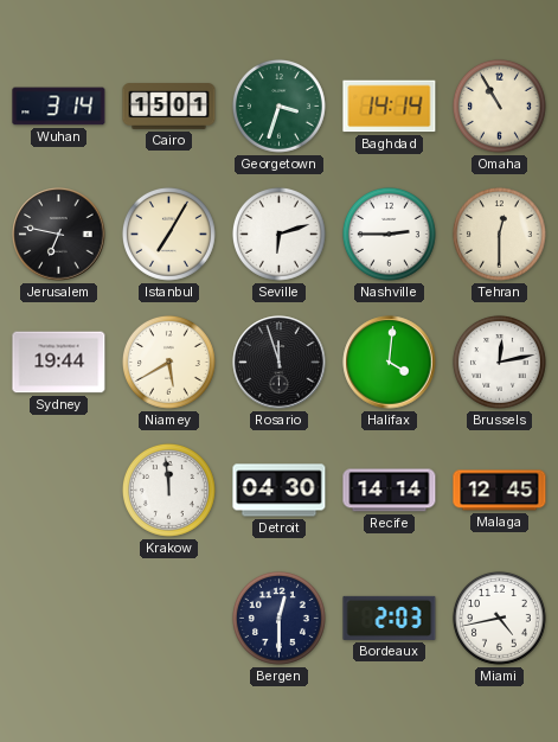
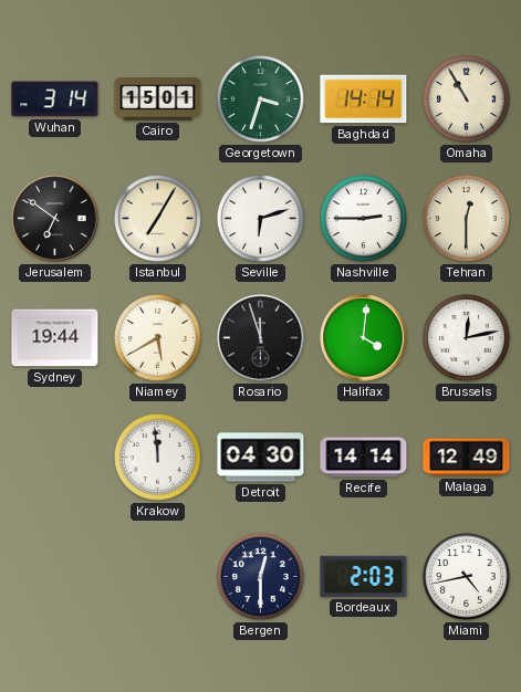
Jerusalem: 6:47 -> 6:51 (55, 219)
Malaga: 12:45 -> 12:49 (467, 458)
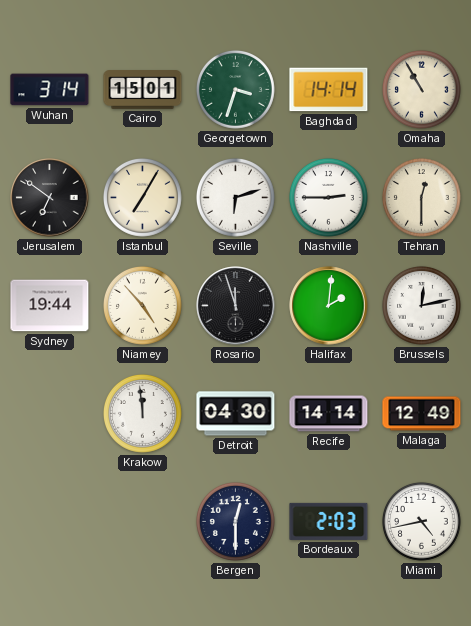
Niamey: 5:40 -> 4:53 (142, 305)
Halifax: 4:01 -> 2:01 (329, 306)
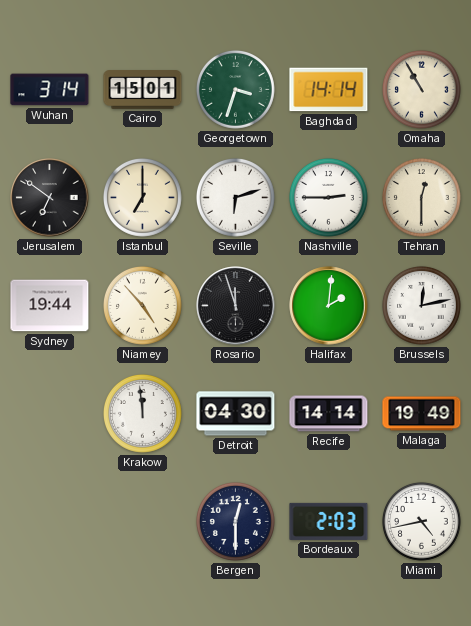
Istanbul: 7:05 -> 7:00 (142, 197)
Malaga: 12:49 -> 19:49 (422, 414)
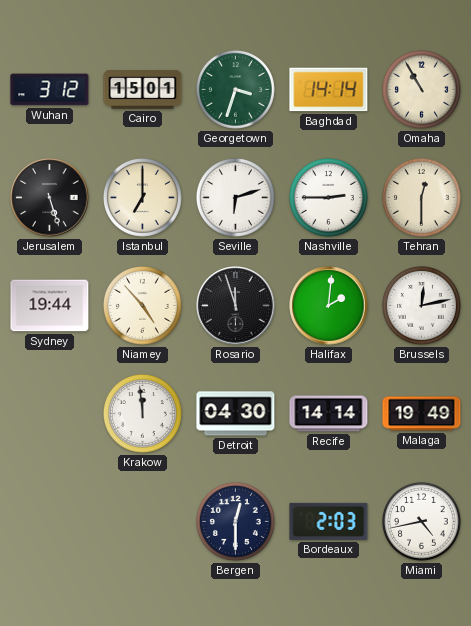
Wuhan: 3:14 -> 3:12 (50, 90)
Jerusalem: 6:51 -> 5:27 (50, 198)
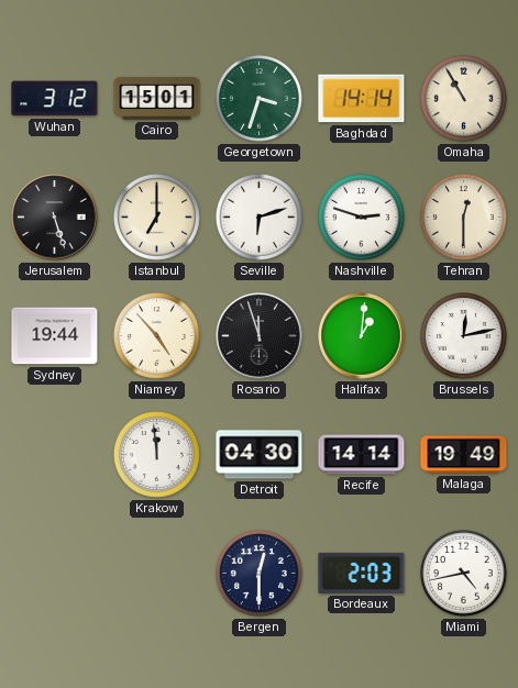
Nashville: 2:45 -> 2:48 (361, 217)
Halifax: 2:01 -> 1:01 (362, 336)
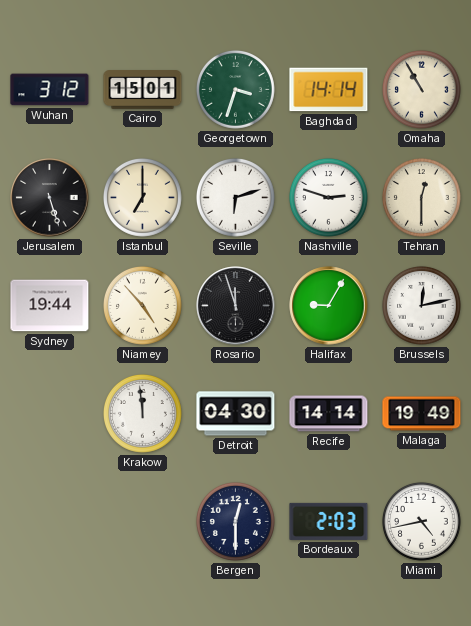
Halifax: 1:01 -> 9:05 (329, 306)
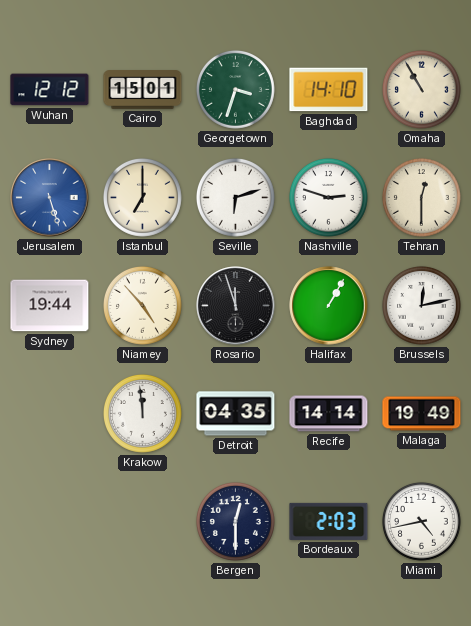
Wuhan: 3:12 -> 12:12 (50, 90)
Baghdad: 14:14 -> 14:10 (329, 90)
Jerusalem dial: black -> blue (50, 198)
Halifax: 9:05 -> 1:05 (329, 306)
Detroit: 04:30 -> 04:35 (236, 414)
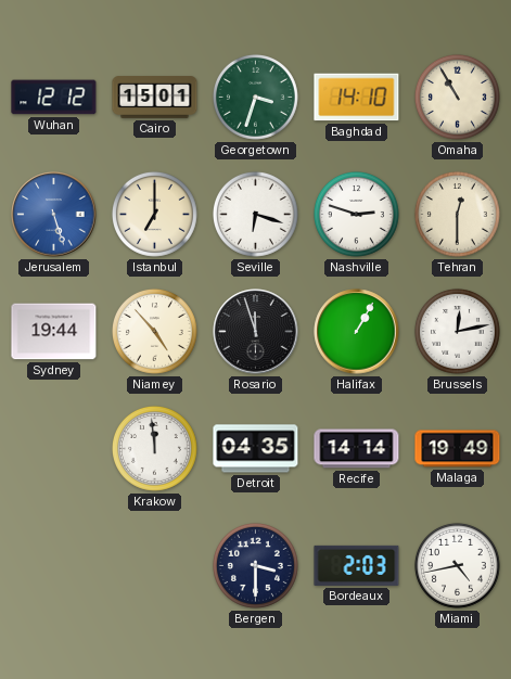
Seville: 6:12 -> 6:18 (255, 214)
Bergen: 12:30 -> 3:30 (255, 565)
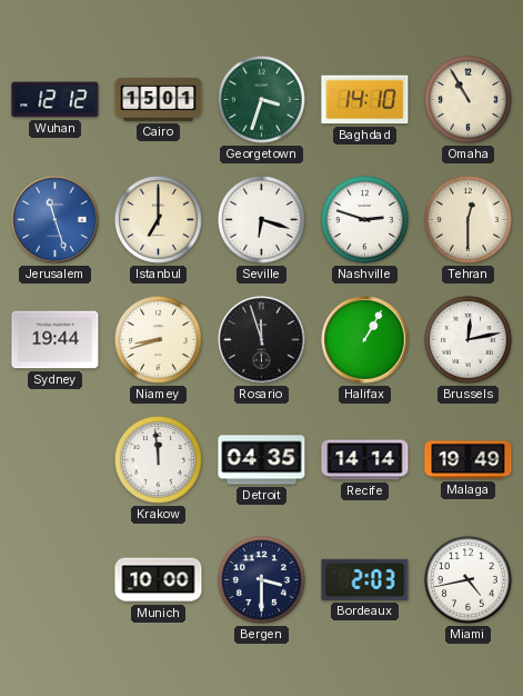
Jerusalem: 5:27 -> 11:27 (56, 220)
Niamey: 4:53 -> 8:42 (158, 339)
Munich: none -> 10:00 (159, 580)
